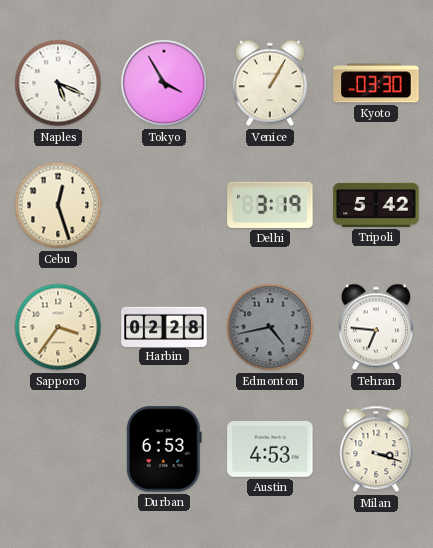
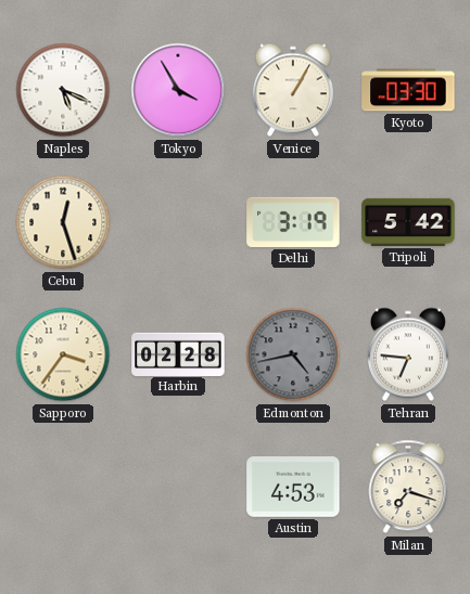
Durban: 6:53 -> none (164, 449)
Milan: 3:18 -> 7:18 (408, 487)
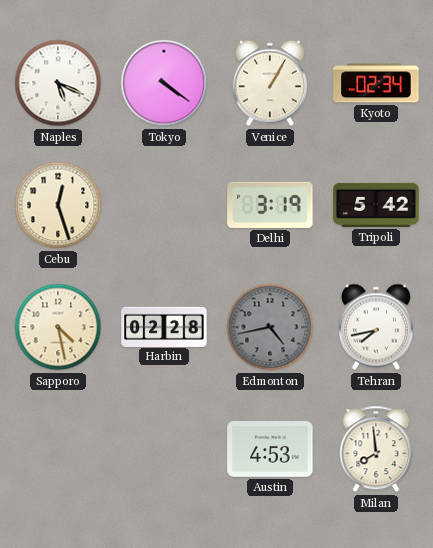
Tokyo: 3:55 -> 4:21 (164, 83)
Kyoto: 03:30 -> 02:34 (376, 83)
Sapporo: 3:36 -> 4:28 (58, 327)
Tehran: 6:46 -> 7:43 (376, 327)
Milan: 7:18 -> 7:59 (376, 449)
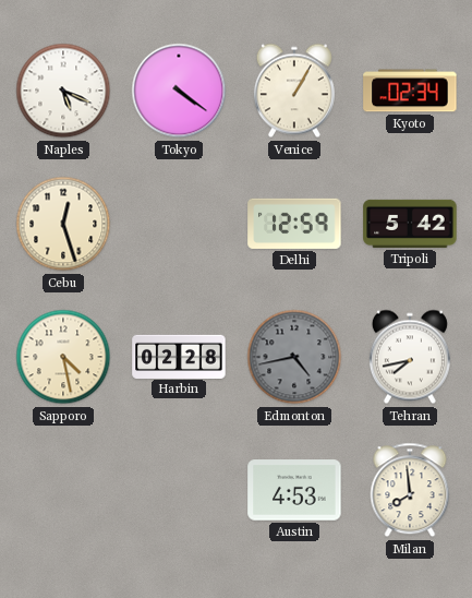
Delhi: 3:19 -> 12:59 (294, 224)
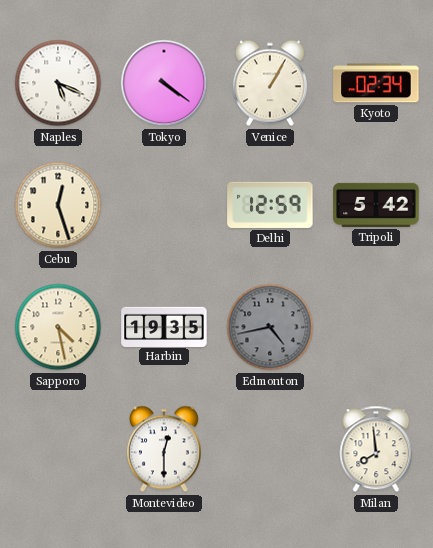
Harbin: 02:28 -> 19:35 (164, 326)
Tehran: 7:43 -> none (410, 357)
Montevideo: none -> 12:30 (164, 449)
Austin: 4:53 -> none (294, 490)
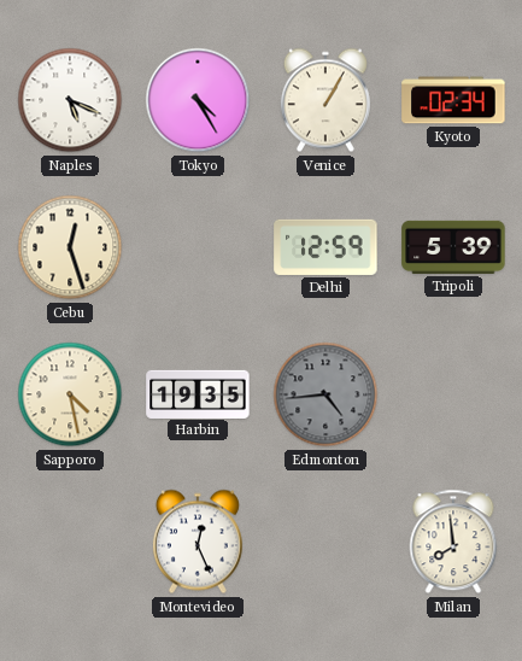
Tokyo: 4:21 -> 4:25 (198, 100)
Tripoli: 5:42 -> 5:39 (453, 247)
Edmonton: 4:43 -> 4:44 (325, 394)
Montevideo: 12:30 -> 12:26 (198, 542)
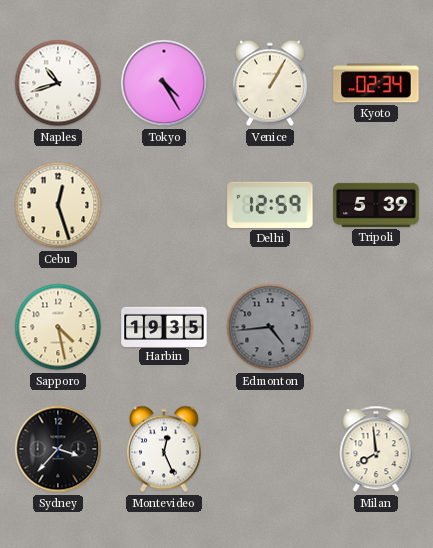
Naples: 5:19 -> 10:42 (58, 83)
Sydney: none -> 3:37 (58, 449)
